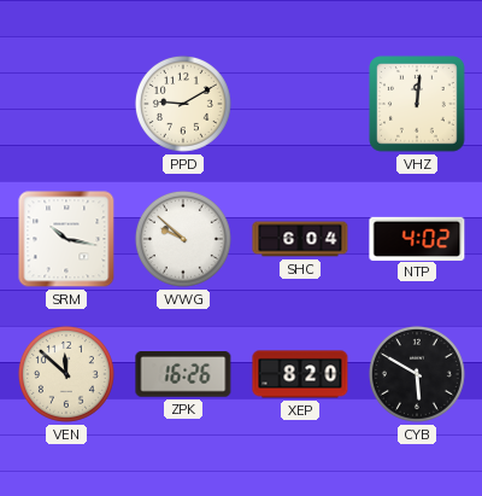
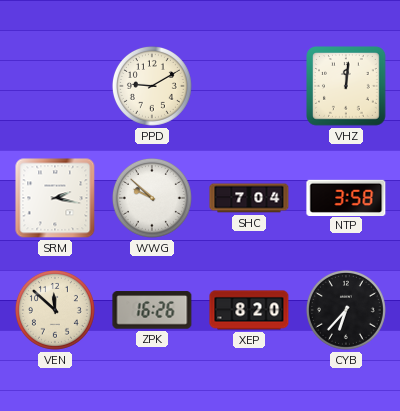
SRM: 10:17 -> 2:17 (55, 198)
SHC: 6:04 -> 7:04 (249, 198)
NTP: 4:02 -> 3:58 (346, 197)
CYB: 5:50 -> 6:37 (346, 310)
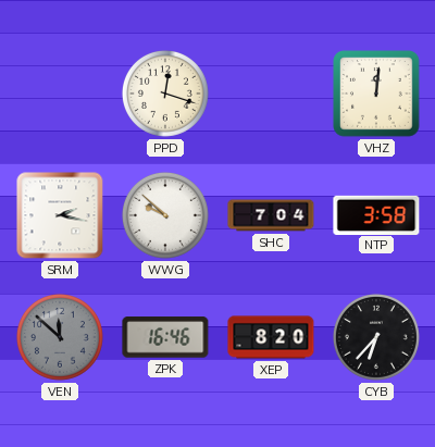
PPD: 9:10 -> 12:18 (165, 94)
VEN dial: cream -> grey (60, 337)
ZPK: 16:26 -> 16:46 (165, 337)
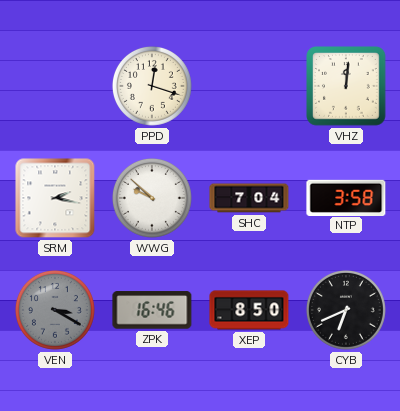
VEN: 11:52 -> 3:20 (55, 310)
XEP: 8:20 -> 8:50 (249, 310)
CYB: 6:37 -> 6:41 (346, 310)
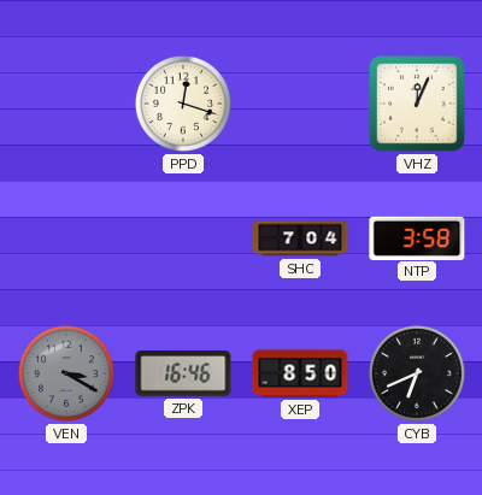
VHZ: 12:01 -> 12:04 (417, 104)
SRM: 2:17 -> none (55, 198)
WWG: 9:52 -> none (152, 198)
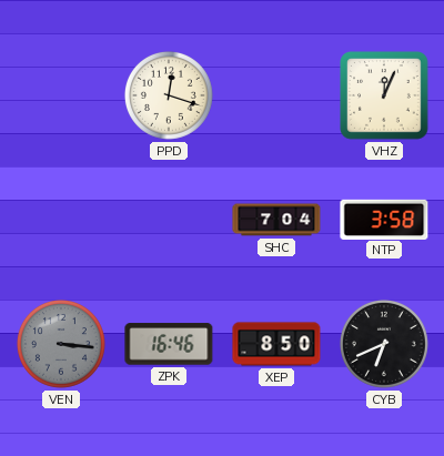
VEN: 3:20 -> 3:16 (61, 344)
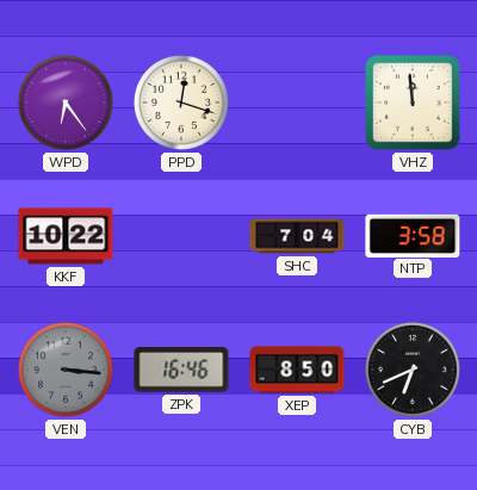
WPD: none -> 6:24 (66, 103)
VHZ: 12:04 -> 11:59 (413, 103)
KKF: none -> 10:22 (66, 236)
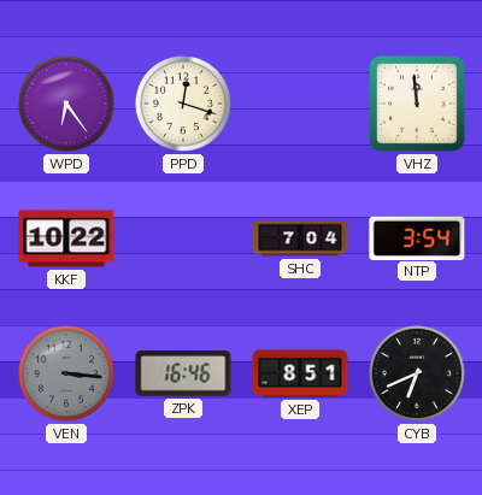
NTP: 3:58 -> 3:54 (417, 237)
XEP: 8:50 -> 8:51 (300, 373)
